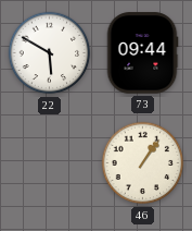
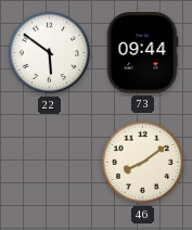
22: 5:50 -> 5:51 (50, 53)
46: 1:06 -> 8:09 (143, 163)
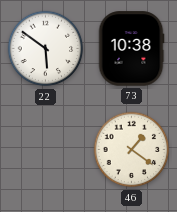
73: 09:44 -> 10:38 (131, 49)
46: 8:09 -> 1:21 (132, 150)
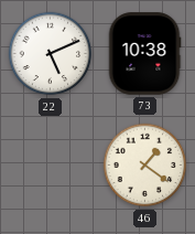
22: 5:51 -> 5:11 (51, 54)
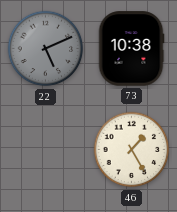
22 dial: white -> grey (46, 49)
46: 1:21 -> 1:25 (132, 150)
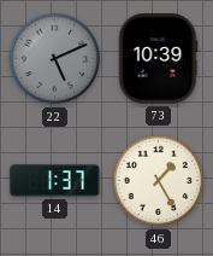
73: 10:38 -> 10:39 (158, 59)
14: none -> 1:37 (55, 181)
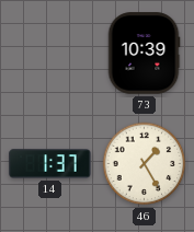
22: 5:11 -> none (55, 59)
